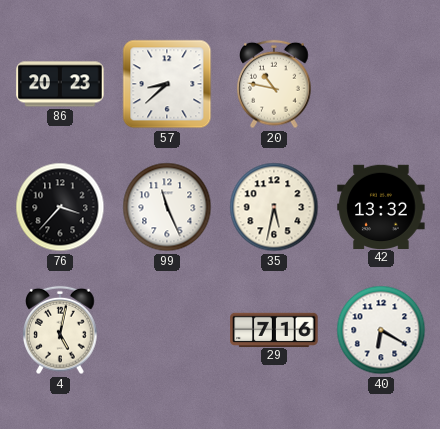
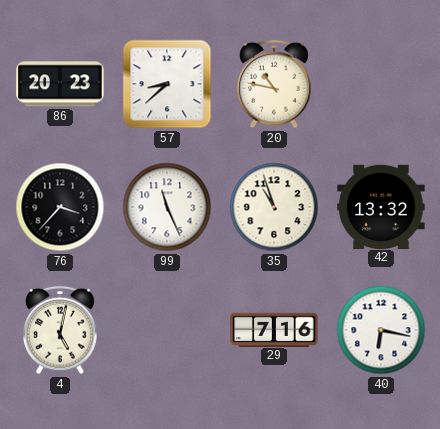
35: 5:32 -> 10:57 (274, 207)
40: 6:20 -> 6:17 (381, 330)
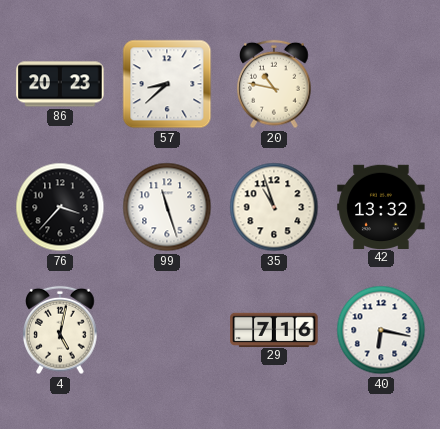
99: 11:26 -> 11:27 (167, 207)
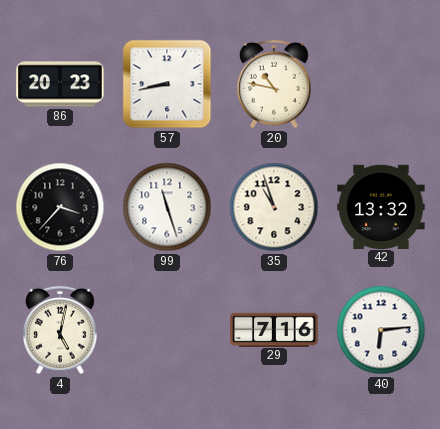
57: 8:38 -> 8:43 (167, 84)
40: 6:17 -> 6:14 (381, 330)
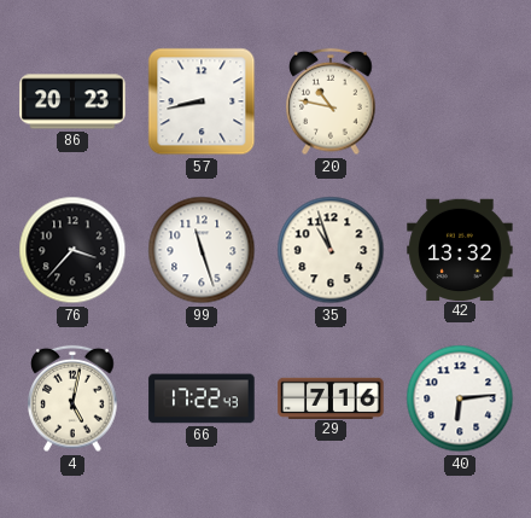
66: none -> 17:22 (202, 398)
